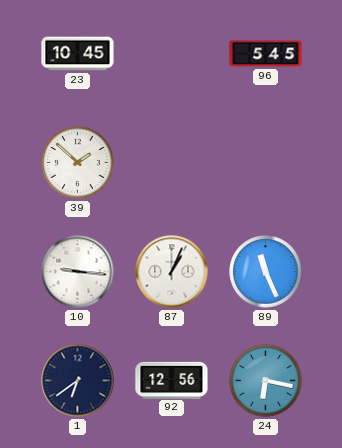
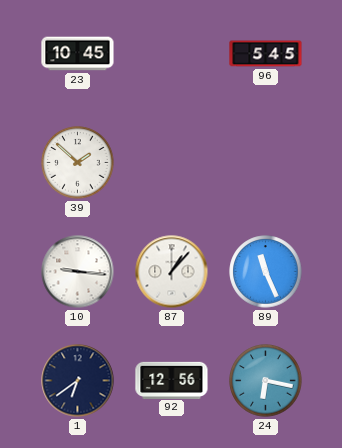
87: 1:04 -> 1:07 (172, 272)
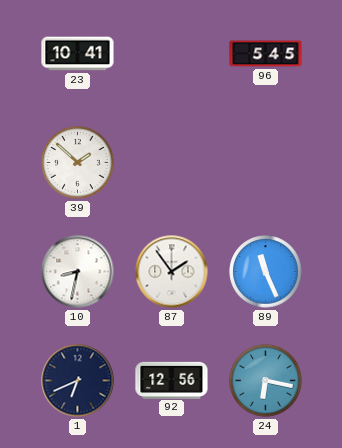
23: 10:45 -> 10:41 (78, 54)
10: 9:16 -> 8:32 (78, 272)
87: 1:07 -> 1:54 (172, 272)
1: 6:39 -> 6:41 (78, 381)
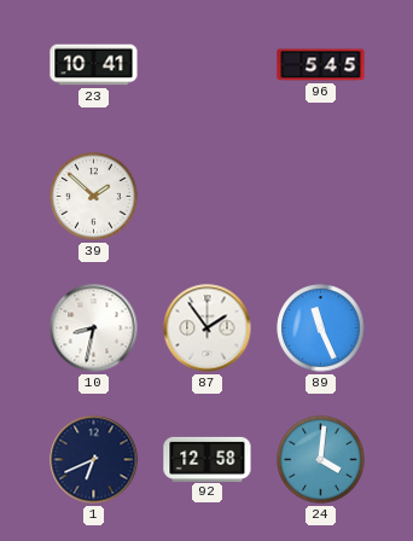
92: 12:56 -> 12:58 (208, 459)
24: 6:17 -> 4:01 (321, 460)
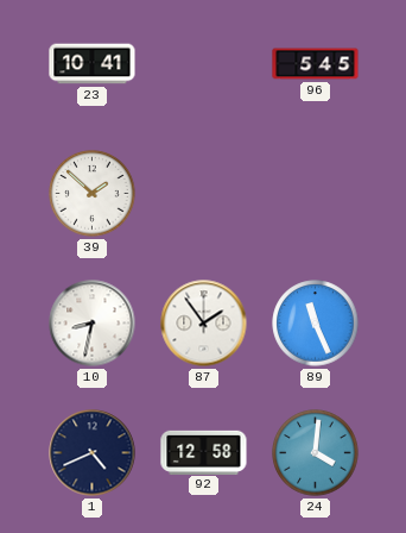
1: 6:41 -> 4:41 (93, 453)
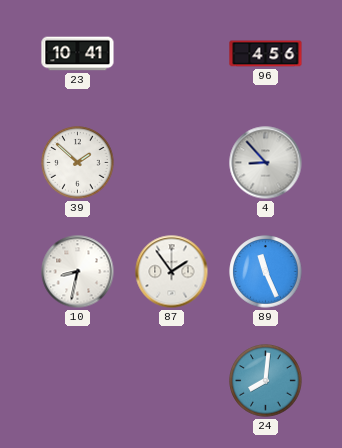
96: 5:45 -> 4:56 (266, 54)
4: none -> 8:53 (266, 163)
1: 4:41 -> none (93, 453)
92: 12:58 -> none (204, 452)
24: 4:01 -> 8:01 (266, 381)
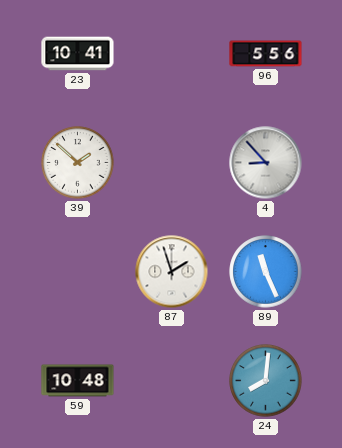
96: 4:56 -> 5:56 (266, 54)
10: 8:32 -> none (78, 272)
87: 1:54 -> 1:57 (172, 272)
59: none -> 10:48 (78, 381)
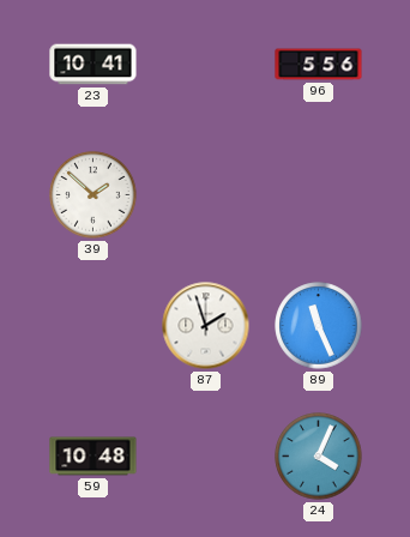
4: 8:53 -> none (266, 163)
24: 8:01 -> 4:04 (319, 457)
